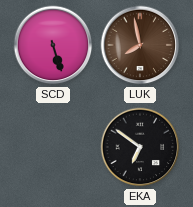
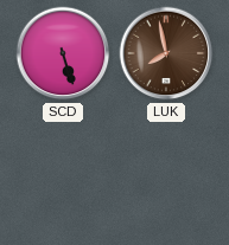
EKA: 6:51 -> none (140, 147)
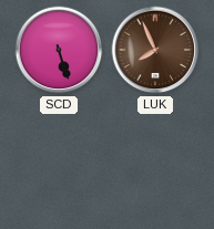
LUK: 7:58 -> 7:56 (155, 50)
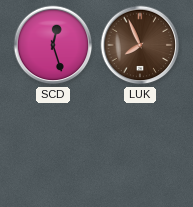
SCD: 5:27 -> 12:27 (53, 45)
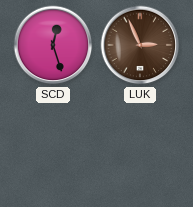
LUK: 7:56 -> 2:56 (140, 45)
